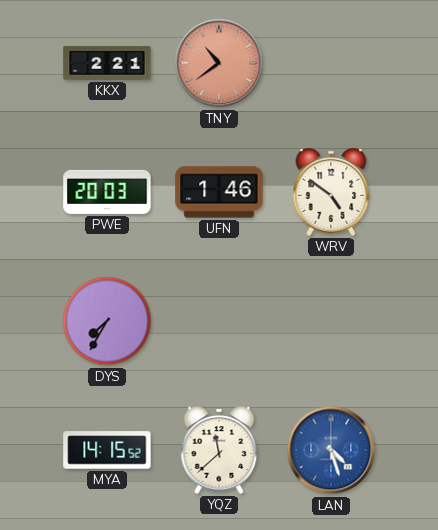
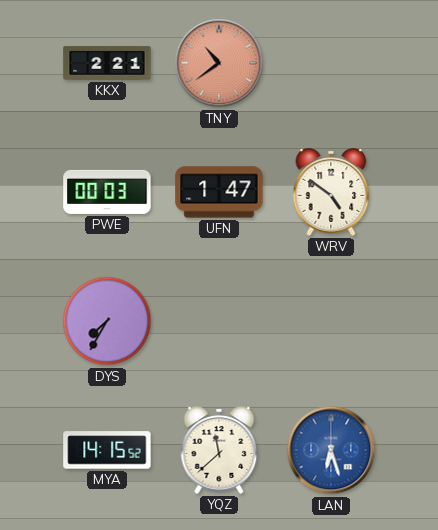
PWE: 20:03 -> 00:03 (107, 192)
UFN: 1:46 -> 1:47 (219, 192)
LAN: 4:27 -> 6:27 (331, 450)
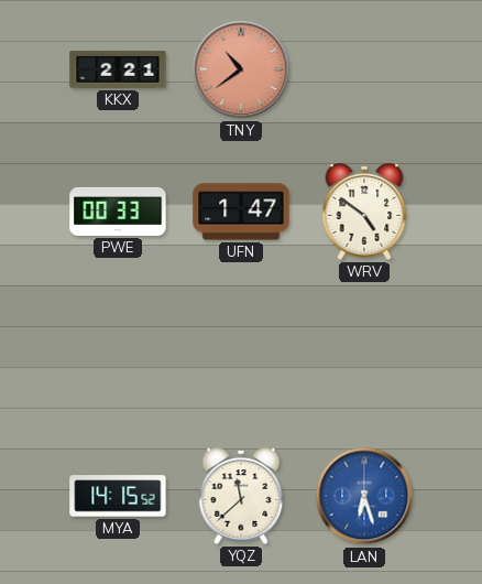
PWE: 00:03 -> 00:33 (118, 212)
DYS: 7:35 -> none (107, 321)
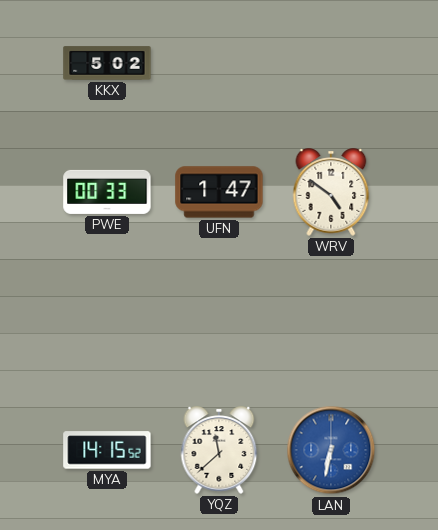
KKX: 2:21 -> 5:02 (107, 63)
TNY: 10:39 -> none (241, 69)
LAN: 6:27 -> 6:32 (331, 450)
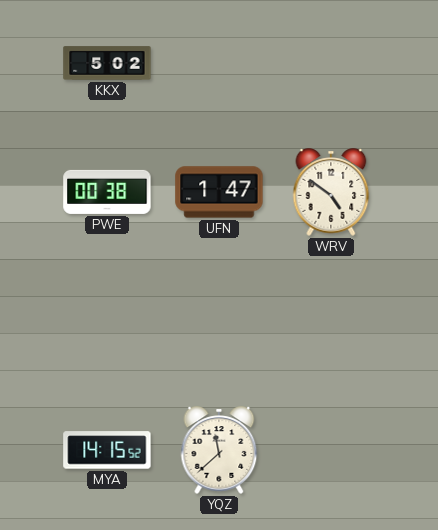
PWE: 00:33 -> 00:38 (107, 192)
LAN: 6:32 -> none (331, 450)
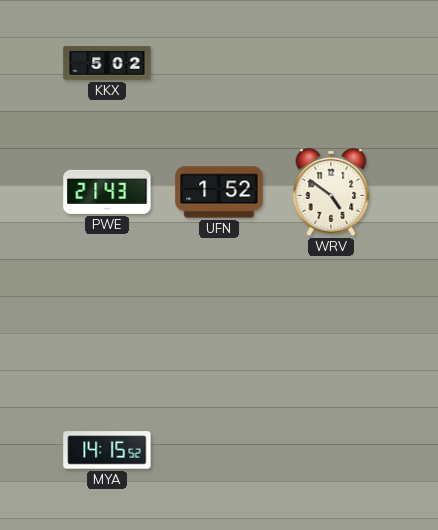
PWE: 00:38 -> 21:43 (107, 192)
UFN: 1:47 -> 1:52 (219, 192)
YQZ: 11:38 -> none (219, 450)
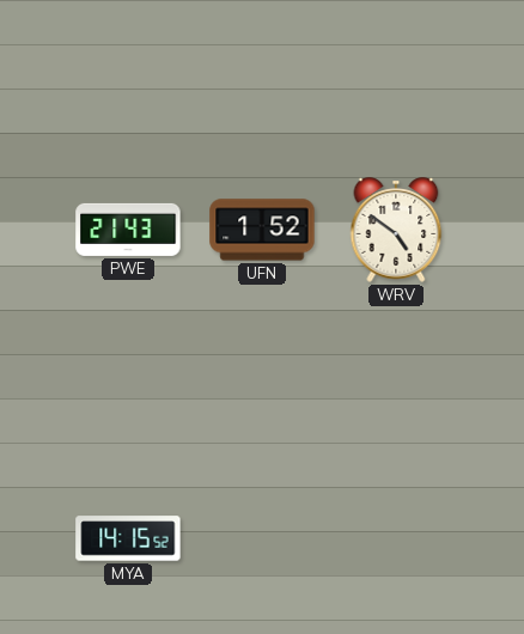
KKX: 5:02 -> none (107, 63)
